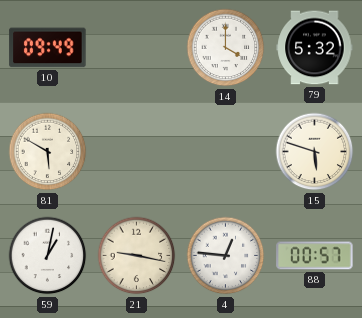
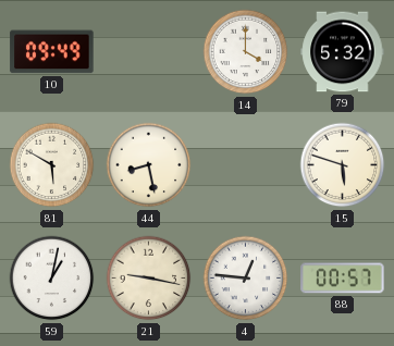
44: none -> 8:28 (149, 165)
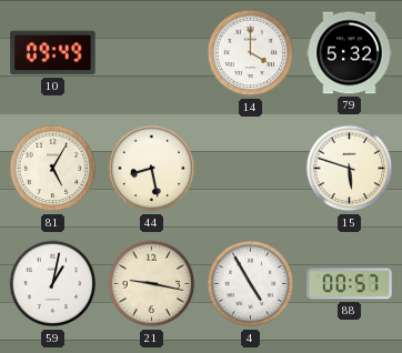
81: 5:50 -> 5:05 (53, 169)
4: 12:46 -> 4:55 (251, 284)
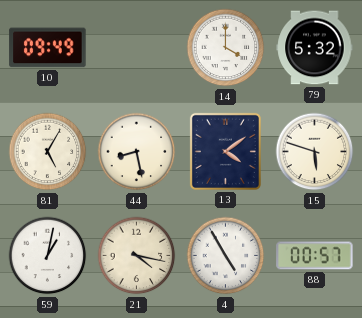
13: none -> 4:09 (225, 151)
21: 9:17 -> 4:17 (137, 256)
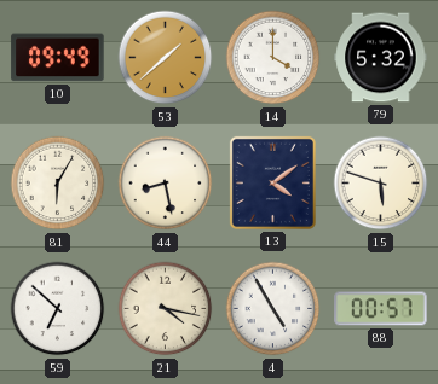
53: none -> 1:38 (166, 58)
81: 5:05 -> 6:05 (58, 184)
59: 1:02 -> 6:52 (58, 309)
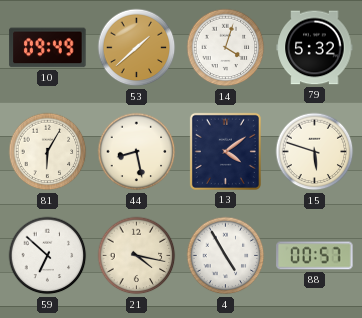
14: 4:00 -> 4:03 (226, 48)
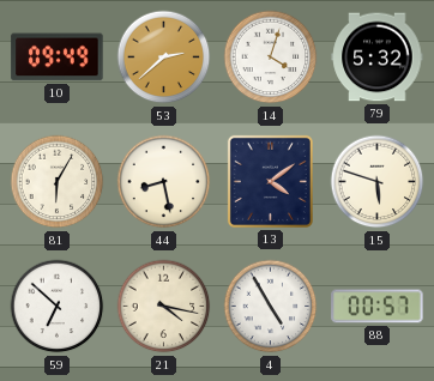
53: 1:38 -> 2:38 (164, 58)
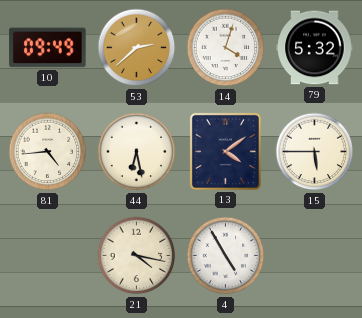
81: 6:05 -> 4:44 (48, 152)
44: 8:28 -> 6:28 (137, 152)
15: 5:48 -> 5:45 (315, 152)
59: 6:52 -> none (58, 307)
88: 00:57 -> none (378, 307)
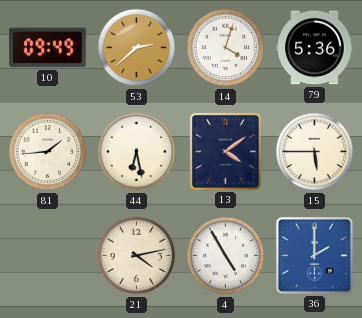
79: 5:32 -> 5:36 (315, 48)
81: 4:44 -> 1:44 (48, 152)
21: 4:17 -> 4:13 (137, 256)
36: none -> 2:00 (314, 255)
